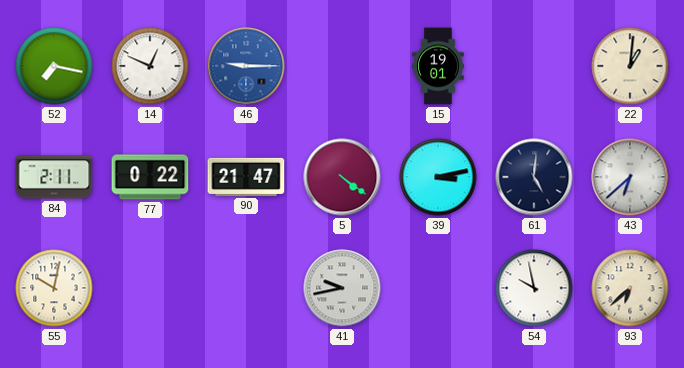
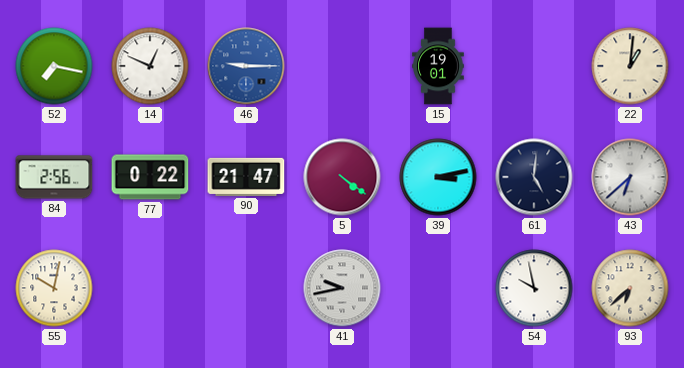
84: 2:11 -> 2:56 (54, 177)
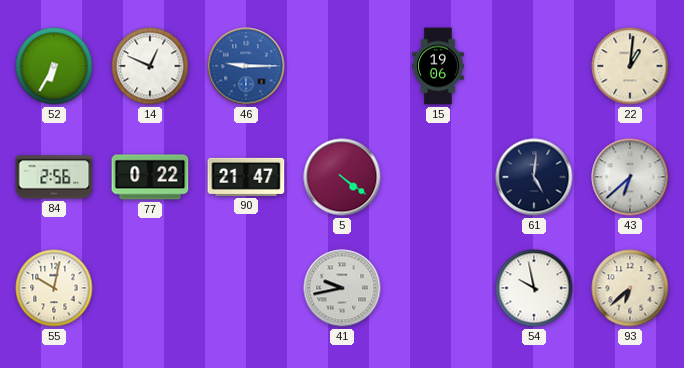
52: 7:17 -> 6:35 (54, 66)
15: 19:01 -> 19:06 (438, 66)
39: 3:13 -> none (438, 177)
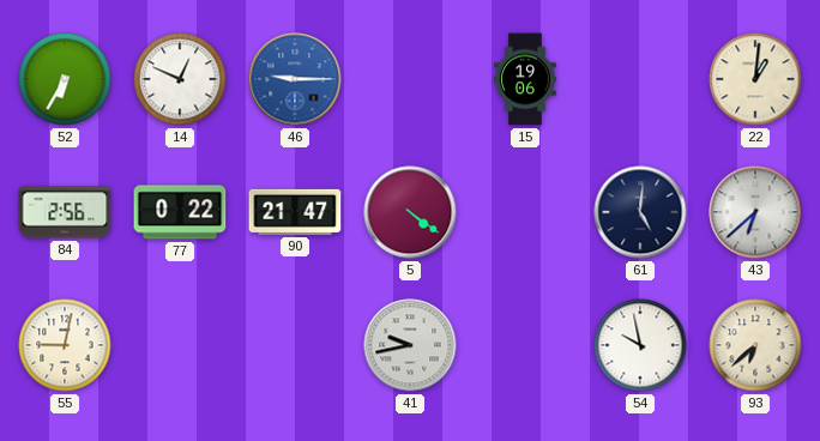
55: 10:02 -> 9:02 (65, 345)
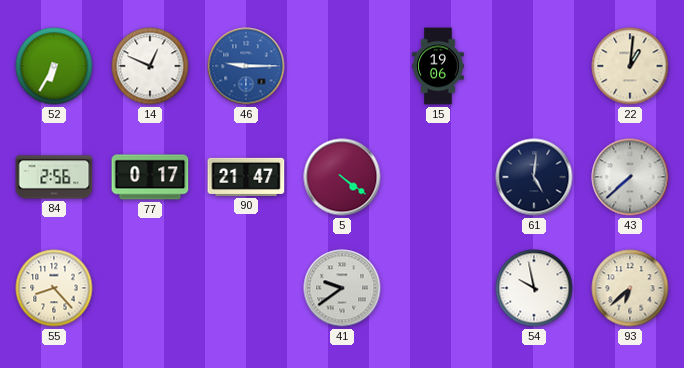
77: 0:22 -> 0:17 (150, 177)
43: 6:38 -> 7:38 (630, 177)
55: 9:02 -> 8:23 (54, 288)
41: 9:43 -> 9:39 (342, 288)
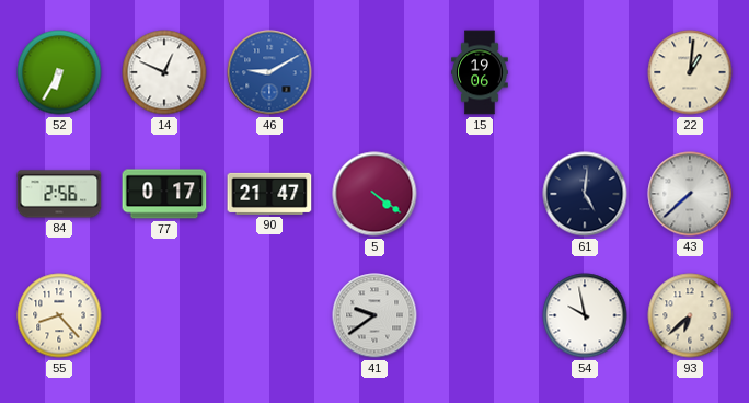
46: 9:15 -> 9:10 (269, 72)
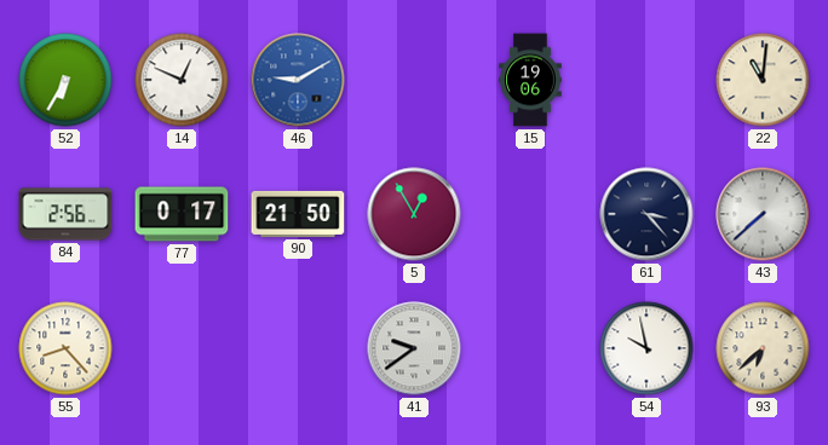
22: 1:01 -> 11:01 (763, 80)
90: 21:47 -> 21:50 (298, 214)
5: 4:21 -> 12:55 (414, 214)
61: 5:01 -> 3:23 (646, 214)
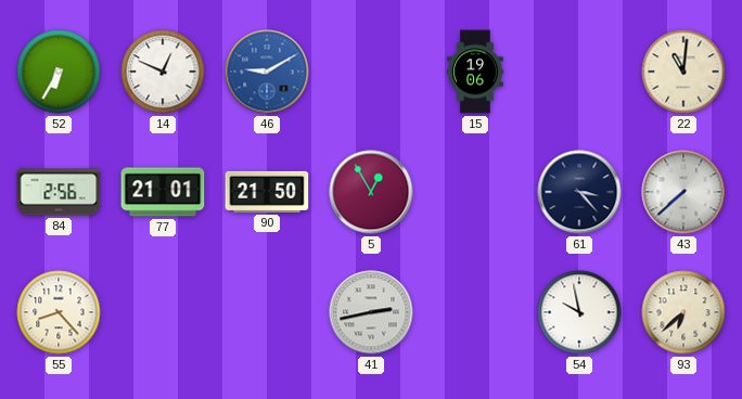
77: 0:17 -> 21:01 (163, 192)
41: 9:39 -> 2:43 (371, 312)
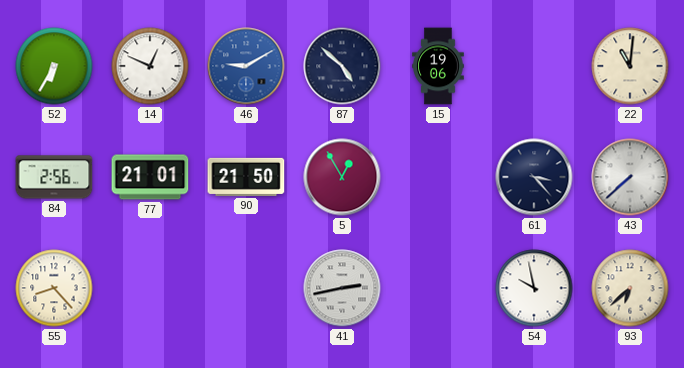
87: none -> 4:52 (342, 66)
